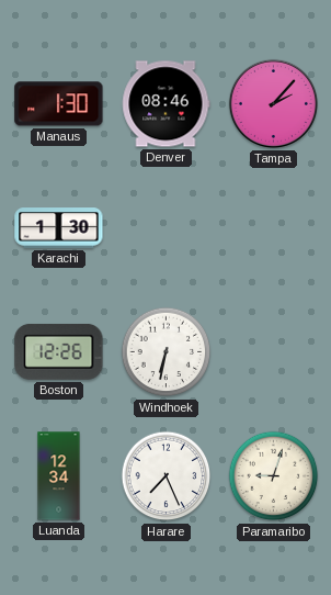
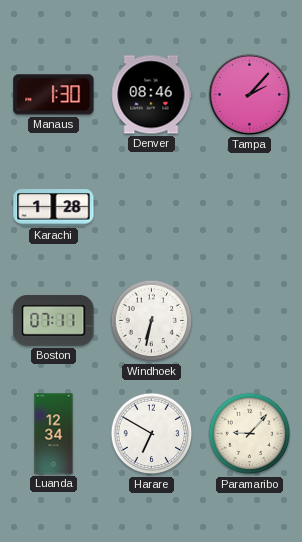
Karachi: 1:30 -> 1:28 (54, 208)
Boston: 12:26 -> 07:11 (54, 320)
Harare: 7:26 -> 6:50 (152, 434)
Paramaribo: 9:03 -> 9:07 (250, 434)
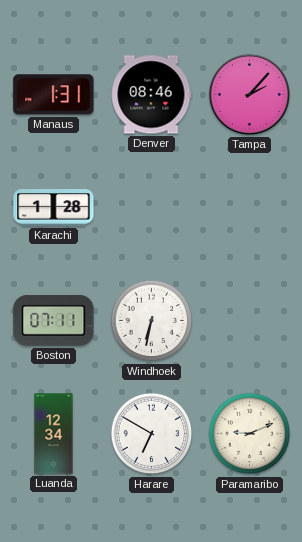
Manaus: 1:30 -> 1:31 (54, 95)
Paramaribo: 9:07 -> 9:11 (250, 434)
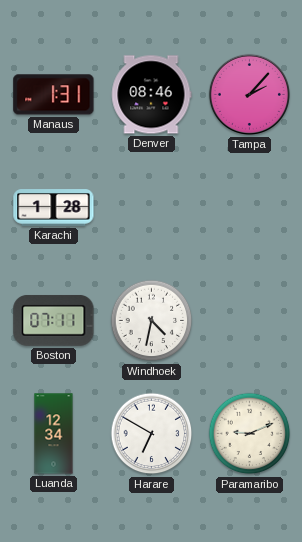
Windhoek: 6:32 -> 4:32 (152, 321)
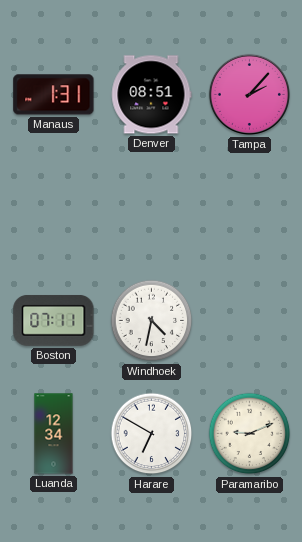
Denver: 08:46 -> 08:51 (152, 95)
Karachi: 1:28 -> none (54, 208)
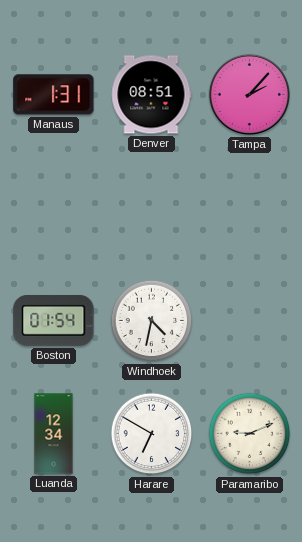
Boston: 07:11 -> 01:54 (54, 320)
